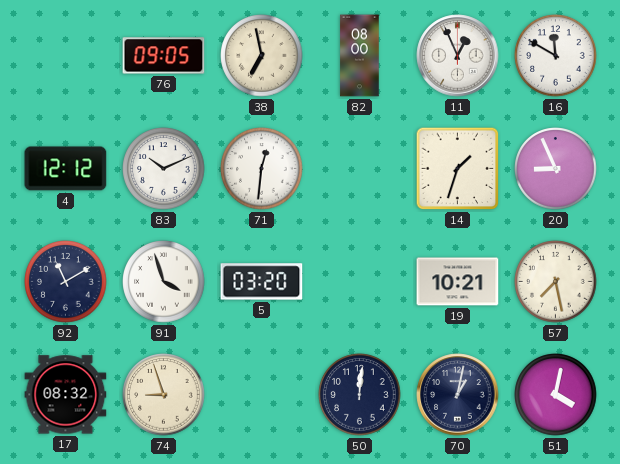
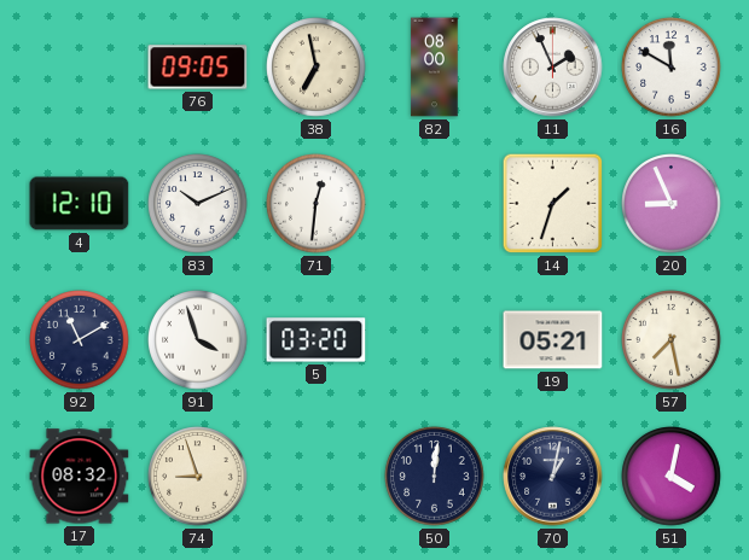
11: 12:56 -> 1:56 (553, 68)
4: 12:12 -> 12:10 (80, 204)
19: 10:21 -> 05:21 (553, 340)
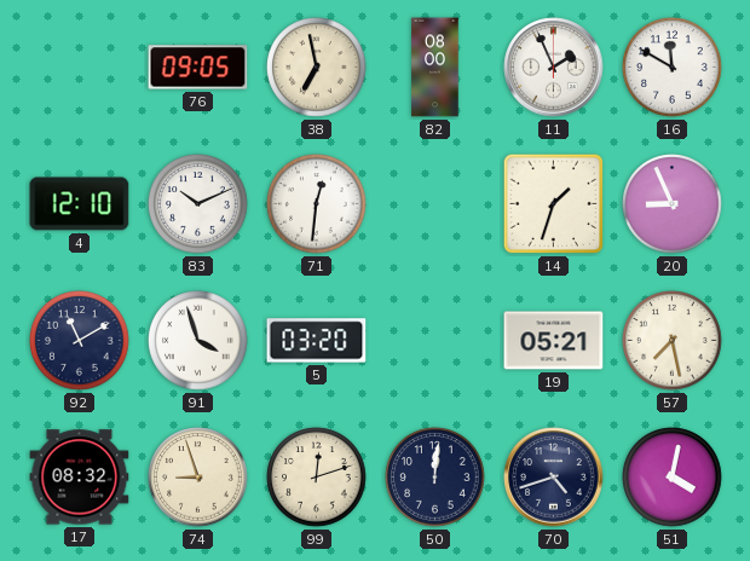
99: none -> 12:12 (317, 478)
70: 1:02 -> 4:42 (554, 478)
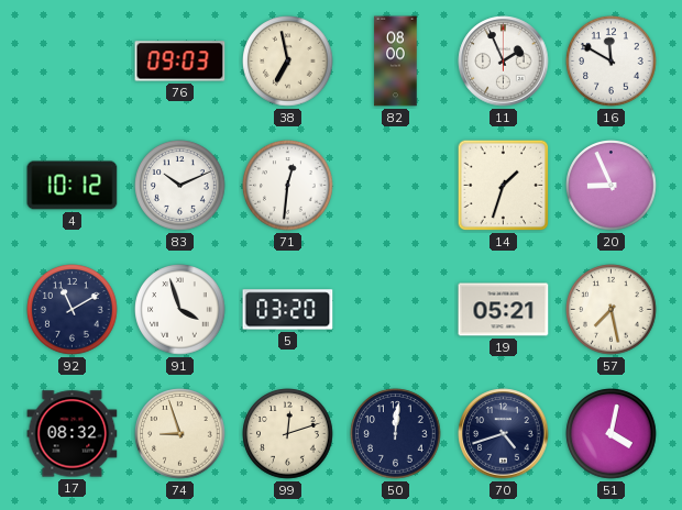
76: 09:05 -> 09:03 (180, 62)
4: 12:10 -> 10:12 (73, 186)
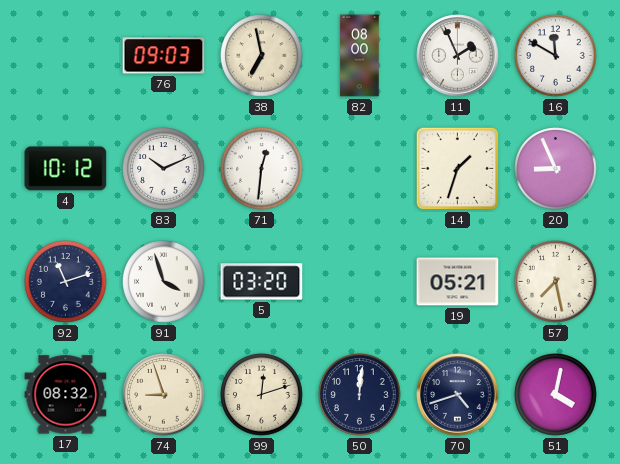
92: 11:10 -> 11:12 (66, 282)
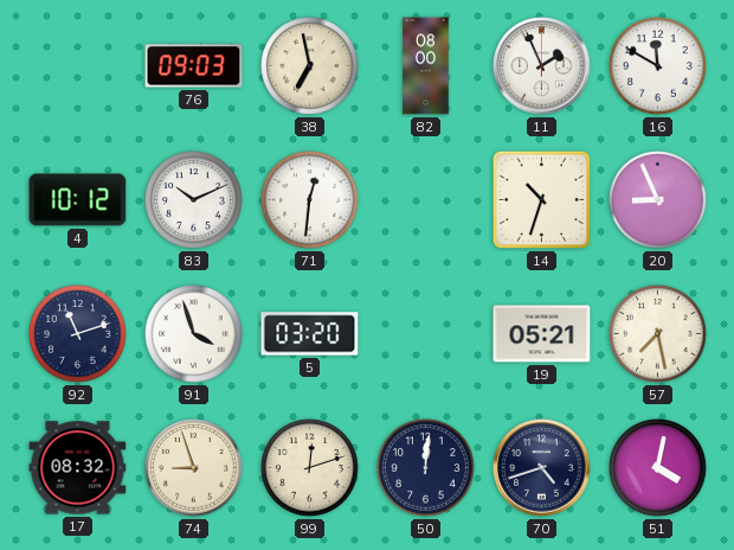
14: 1:33 -> 10:33 (542, 200)
